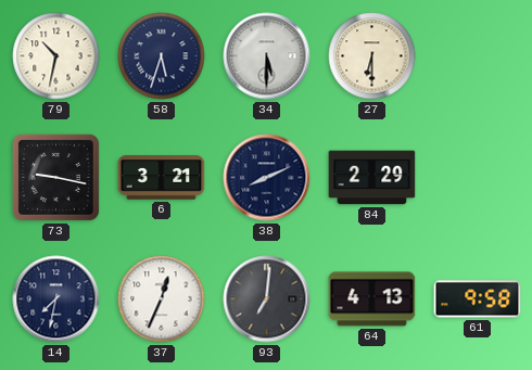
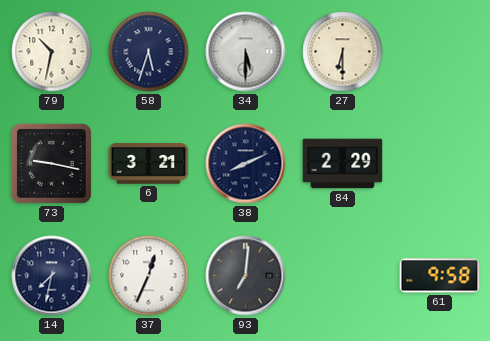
64: 4:13 -> none (372, 299)
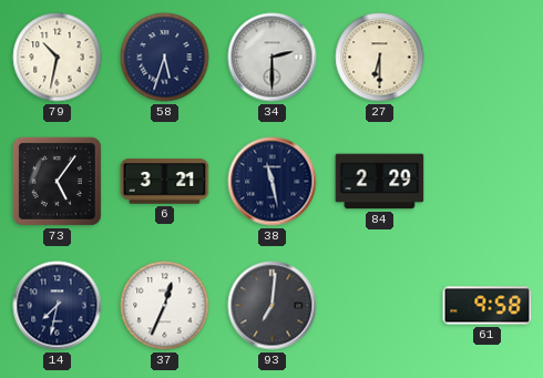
34: 5:30 -> 2:30 (273, 58)
73: 9:17 -> 5:06 (57, 181)
38: 8:11 -> 11:28 (273, 182)
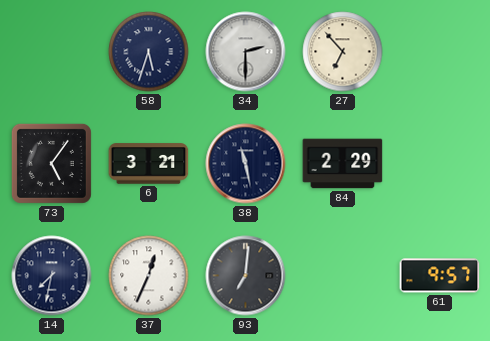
79: 10:32 -> none (58, 58)
27: 6:30 -> 6:53 (343, 52)
61: 9:58 -> 9:57 (440, 276)
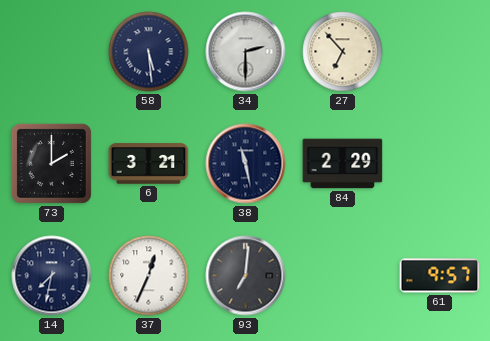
58: 5:33 -> 5:29 (149, 52)
73: 5:06 -> 2:00 (51, 163)
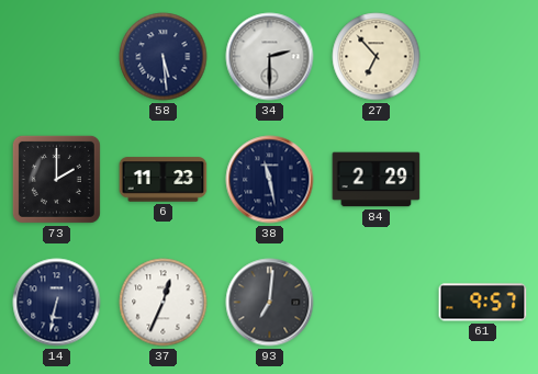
6: 3:21 -> 11:23 (164, 180)
14: 7:32 -> 6:32 (57, 303)
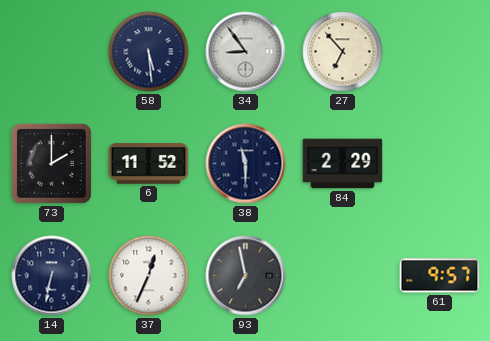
34: 2:30 -> 8:54 (246, 52)
6: 11:23 -> 11:52 (149, 164)
38: 11:28 -> 11:30 (246, 164)
93: 7:01 -> 6:58 (246, 276)
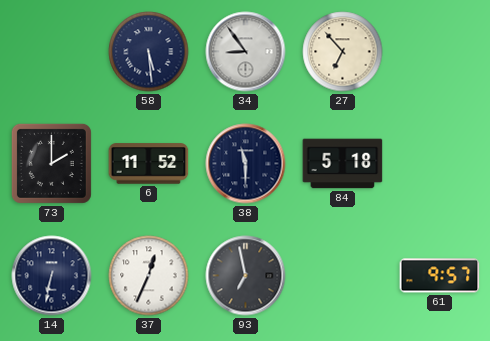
84: 2:29 -> 5:18 (343, 164)
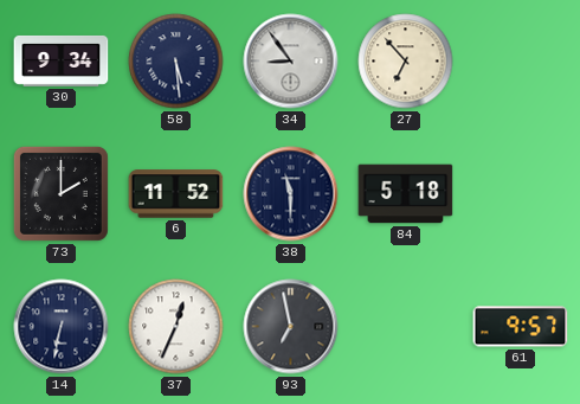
30: none -> 9:34 (62, 60)
